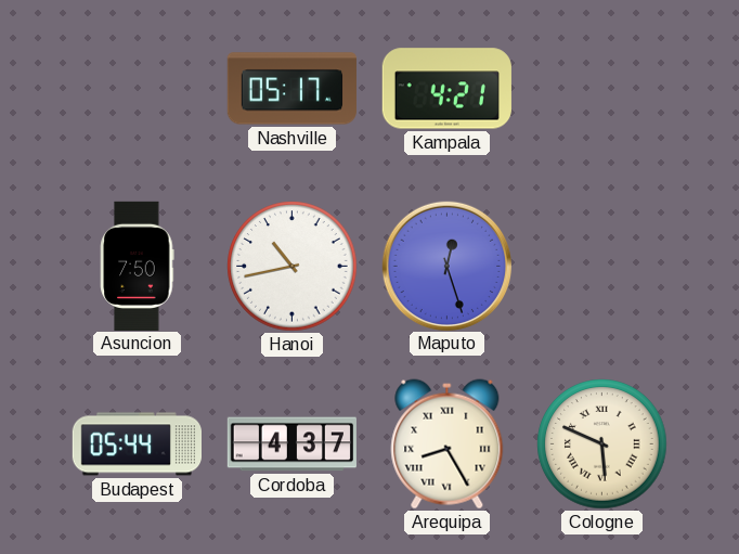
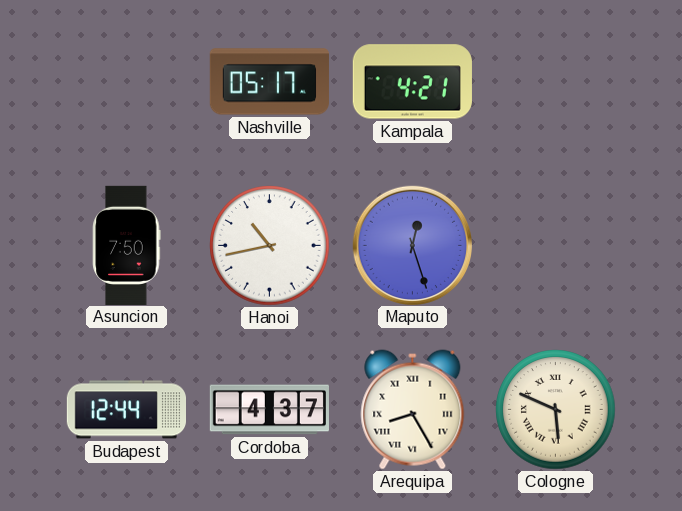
Budapest: 05:44 -> 12:44 (126, 410)
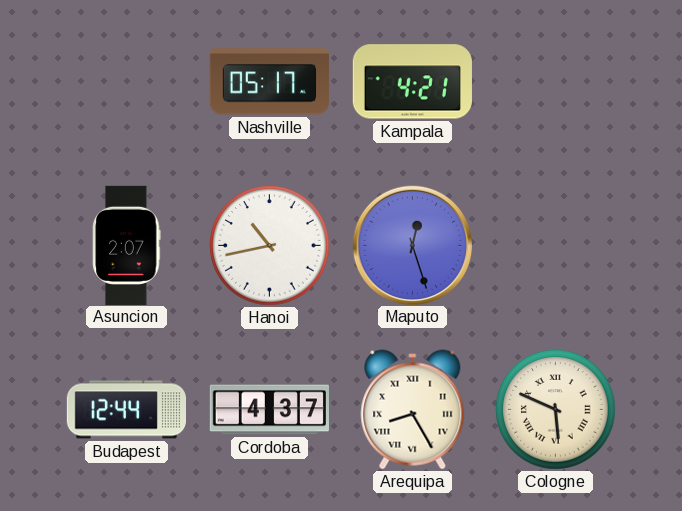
Asuncion: 7:50 -> 2:07 (127, 245)
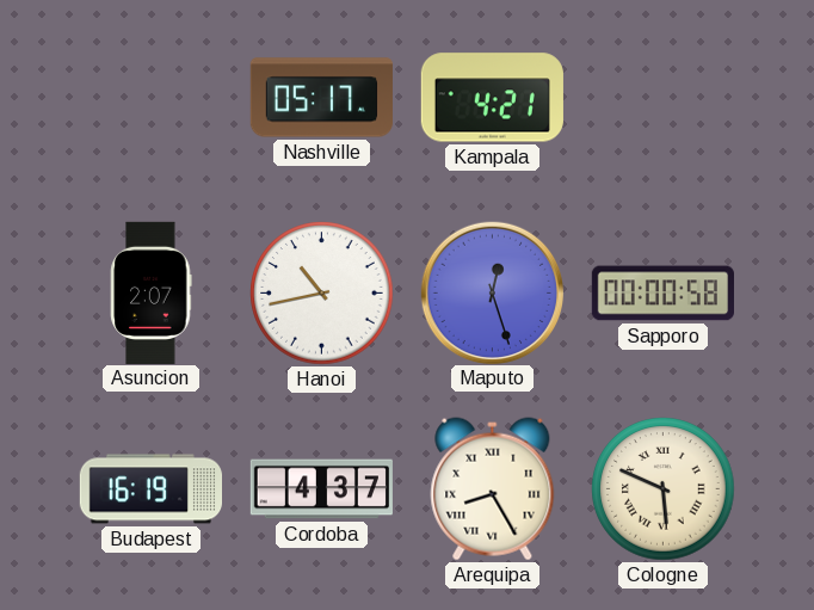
Sapporo: none -> 00:00 (662, 294)
Budapest: 12:44 -> 16:19 (150, 489)
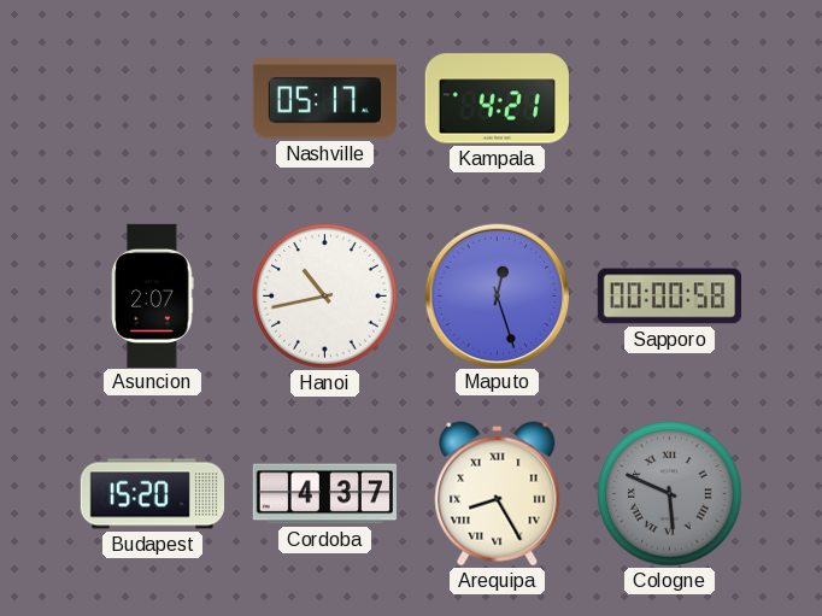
Budapest: 16:19 -> 15:20 (152, 494)
Cologne dial: cream -> grey (670, 494)
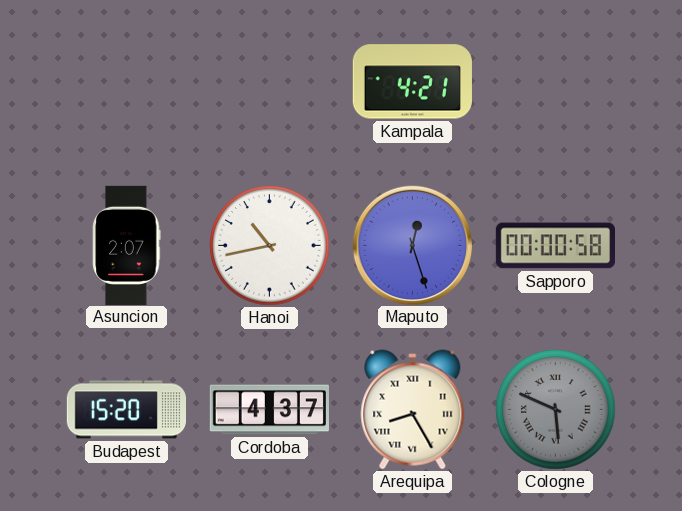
Nashville: 05:17 -> none (324, 99)
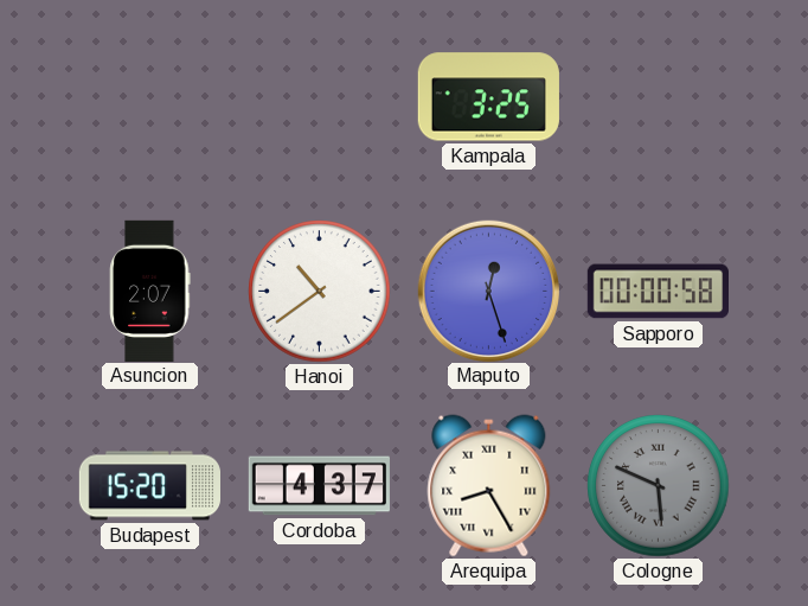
Kampala: 4:21 -> 3:25 (488, 97)
Hanoi: 10:43 -> 10:39 (320, 292)
